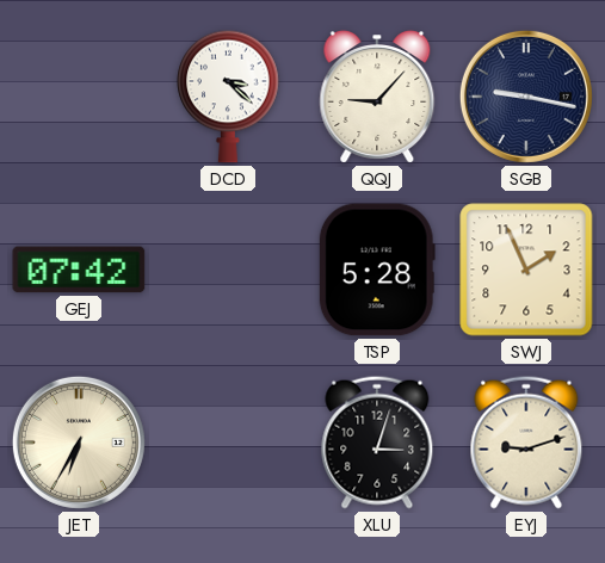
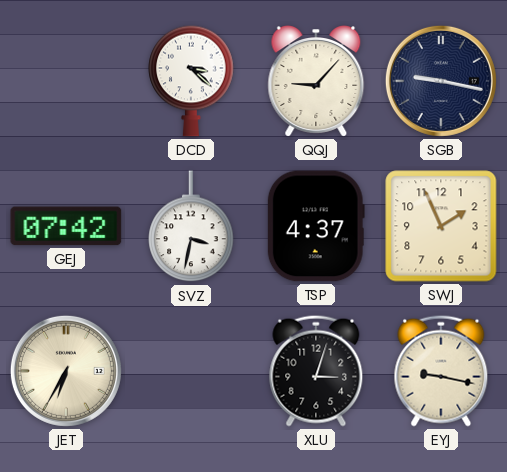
SVZ: none -> 3:32 (191, 227)
TSP: 5:28 -> 4:37 (316, 226)
EYJ: 9:12 -> 9:17 (441, 371)
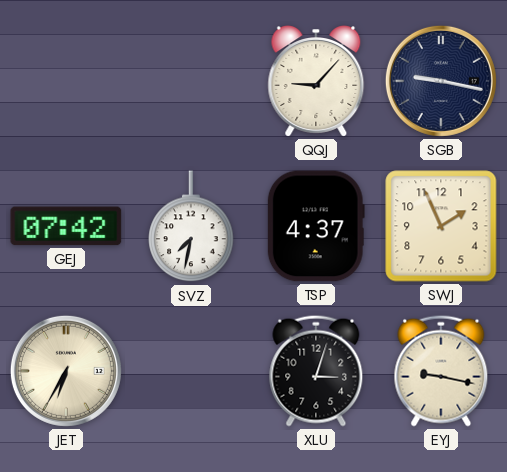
DCD: 3:22 -> none (191, 81)
SVZ: 3:32 -> 7:32 (191, 227)
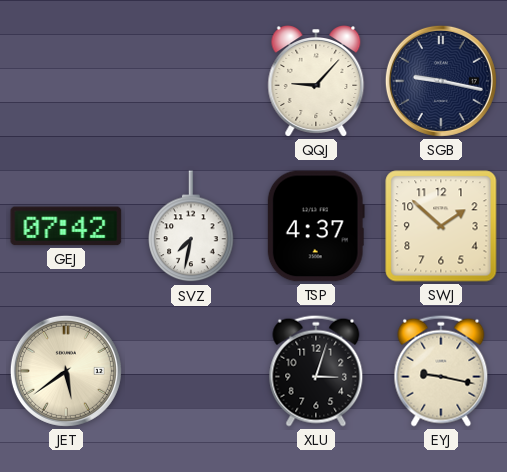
SWJ: 1:56 -> 1:52 (441, 226)
JET: 6:35 -> 5:39 (66, 371)
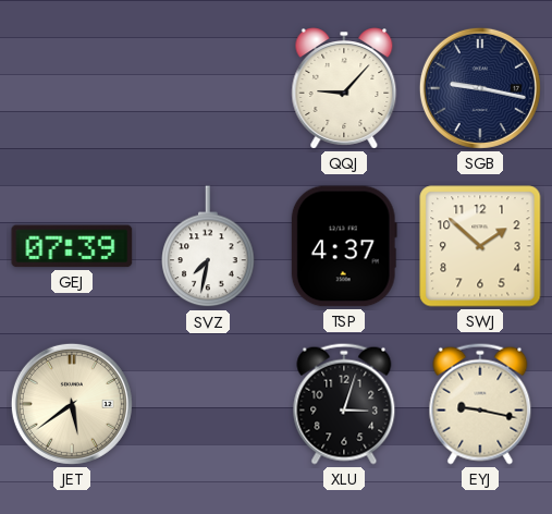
GEJ: 07:42 -> 07:39 (72, 246)
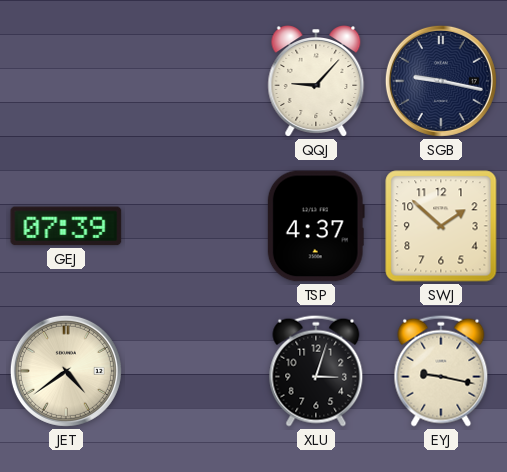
SVZ: 7:32 -> none (208, 247)
JET: 5:39 -> 4:39 (66, 371)
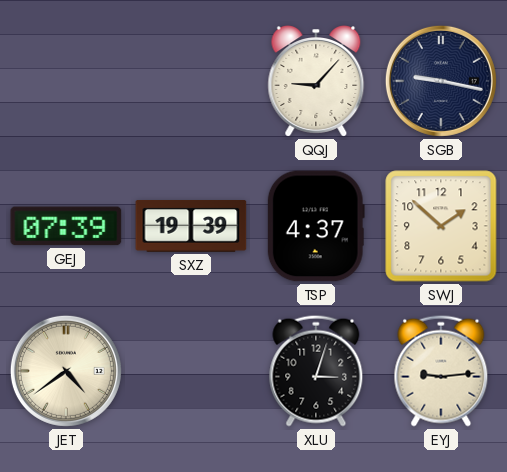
SXZ: none -> 19:39 (191, 227)
EYJ: 9:17 -> 9:14 (441, 371)
